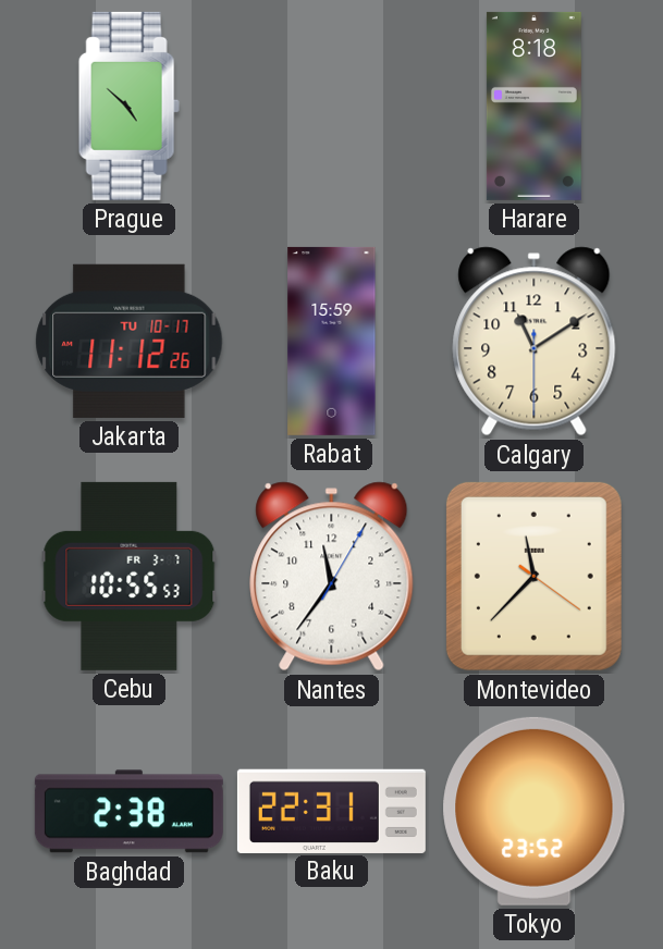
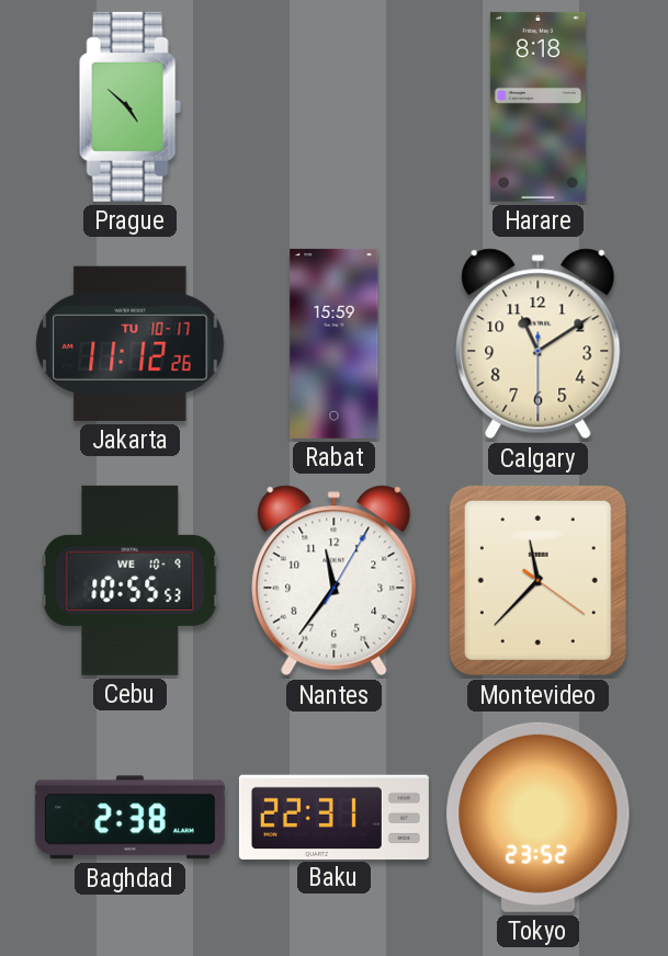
Cebu date: FR 3-7 -> WE 10-9 (131, 580)
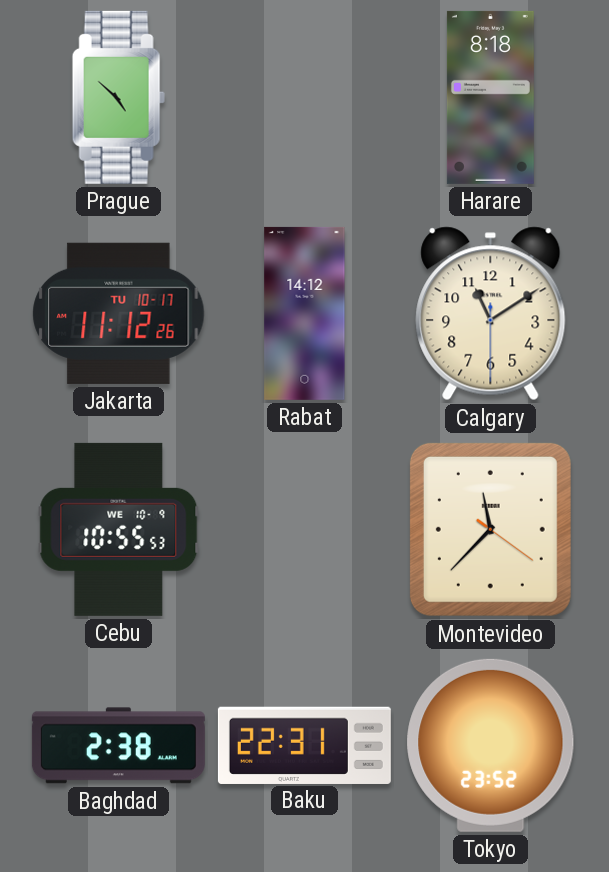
Rabat: 15:59 -> 14:12 (305, 313)
Nantes: 11:36 -> none (335, 581)
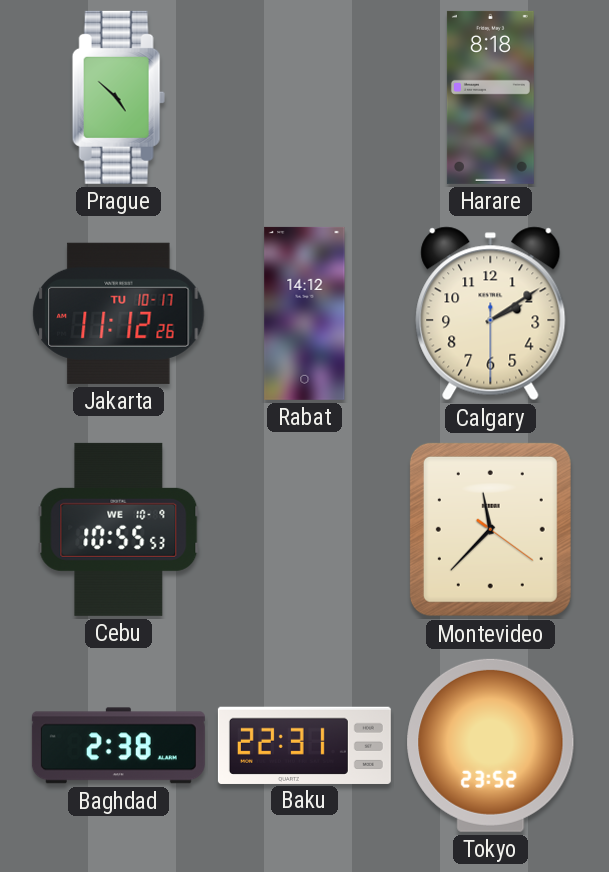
Calgary: 11:09 -> 2:09 (491, 314)
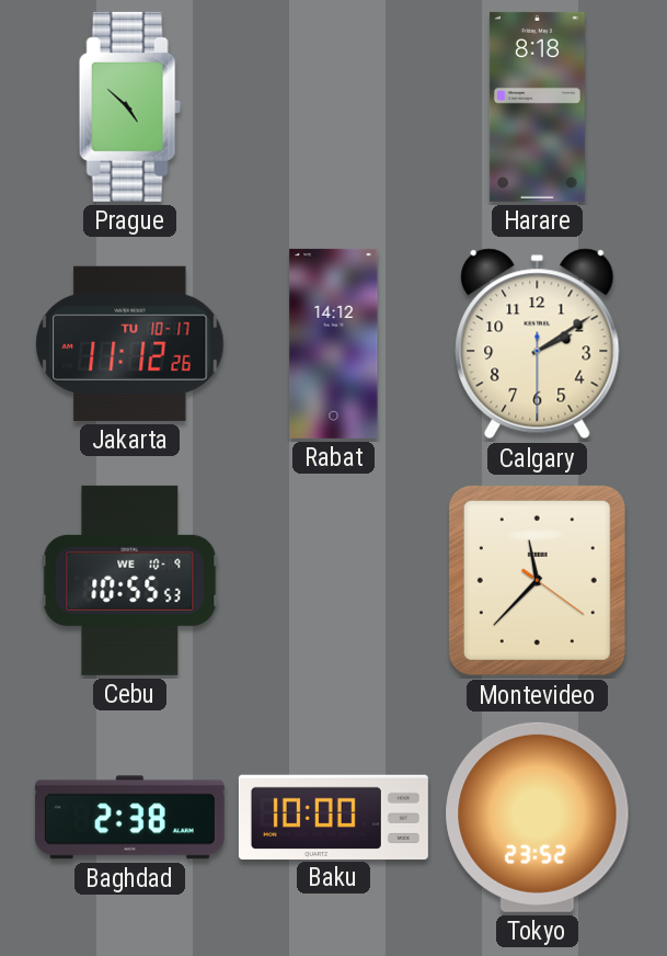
Baku: 22:31 -> 10:00 (333, 817)
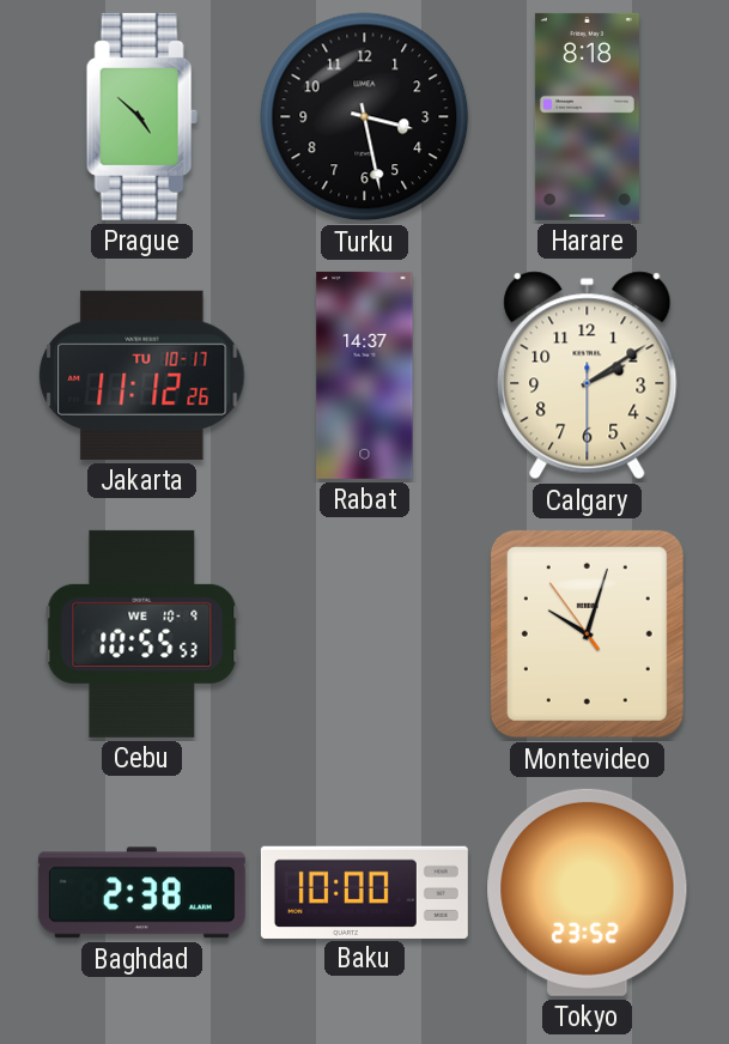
Turku: none -> 3:28 (365, 117)
Rabat: 14:12 -> 14:37 (365, 375)
Montevideo: 11:37 -> 10:02 (587, 633)
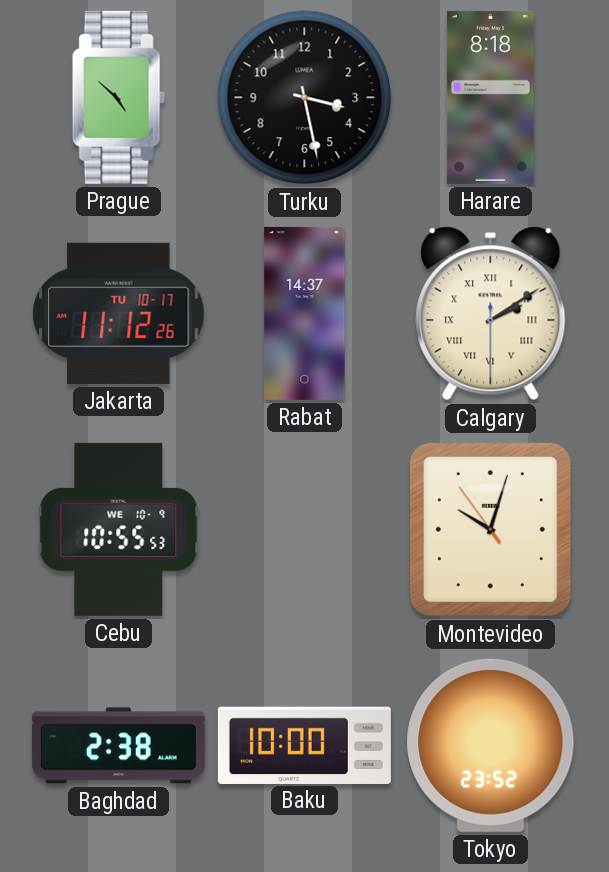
Calgary numerals: Arabic -> Roman (491, 314)
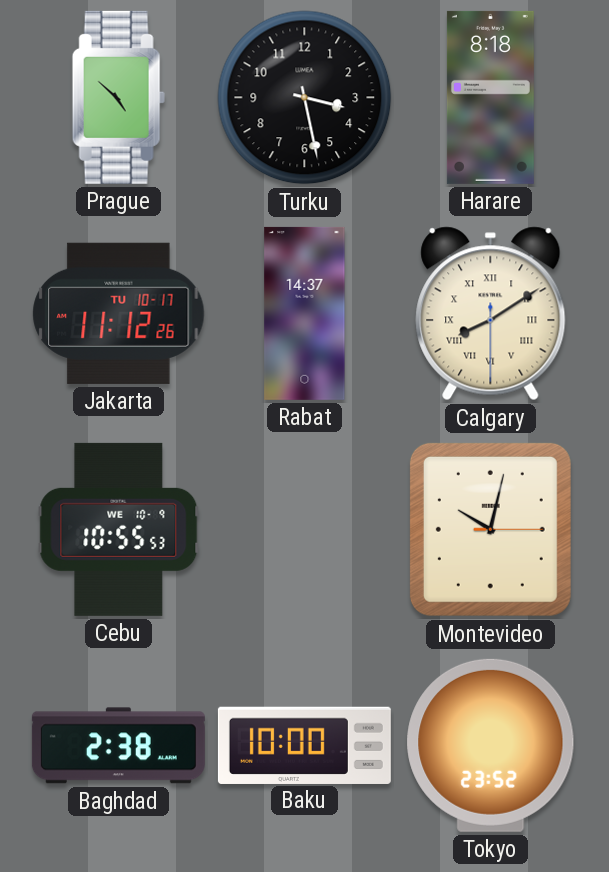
Calgary: 2:09 -> 8:09 (491, 314)
Montevideo: 10:02:54 -> 10:02:15 (490, 529)
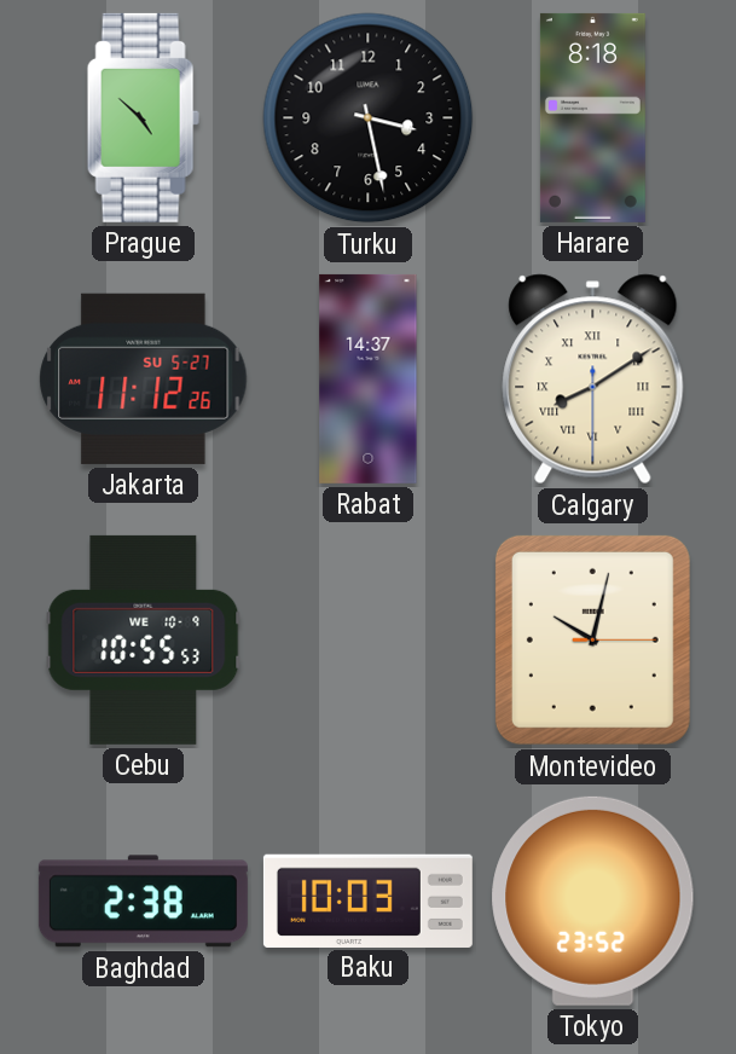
Jakarta date: TU 10-17 -> SU 5-27 (144, 378)
Baku: 10:00 -> 10:03 (367, 900)
